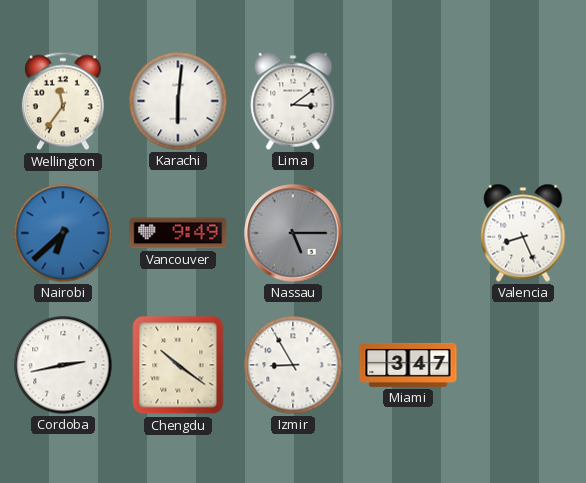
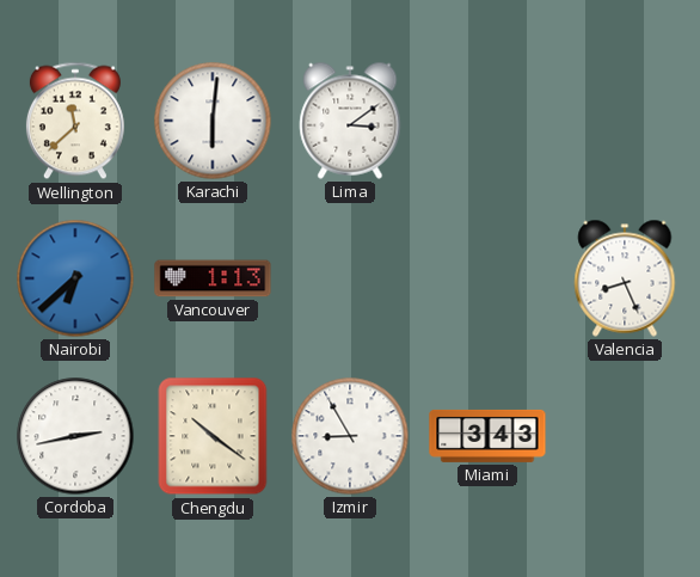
Wellington: 11:36 -> 11:38 (75, 121)
Vancouver: 9:49 -> 1:13 (213, 278)
Nassau: 5:15 -> none (293, 233)
Miami: 3:47 -> 3:43 (487, 436)
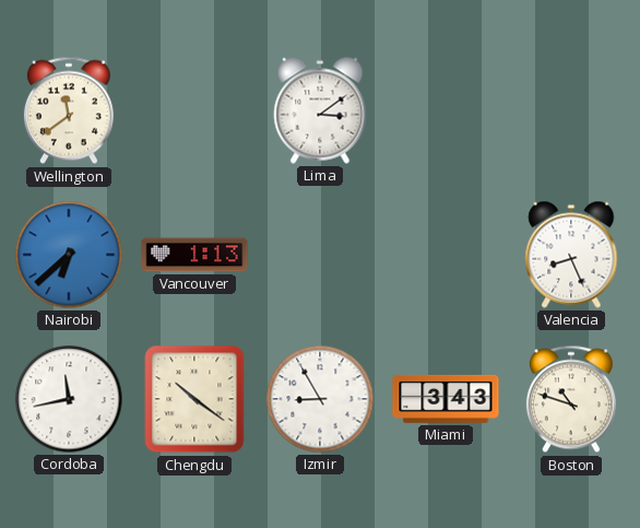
Wellington: 11:38 -> 11:39 (69, 110)
Karachi: 6:01 -> none (213, 121)
Cordoba: 2:43 -> 11:43 (69, 399)
Boston: none -> 10:48 (571, 399)
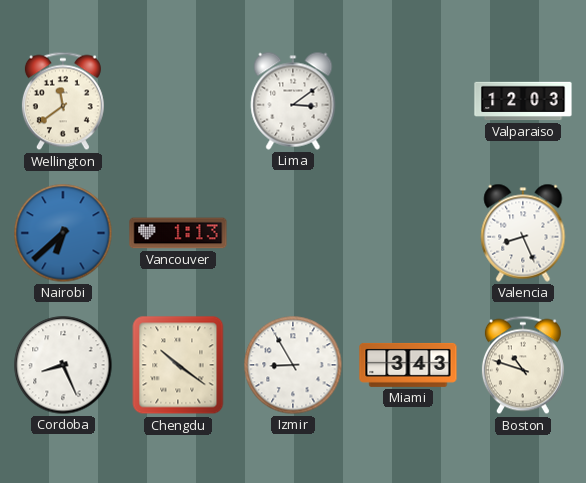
Valparaiso: none -> 12:03 (523, 101)
Cordoba: 11:43 -> 8:26 (63, 365)
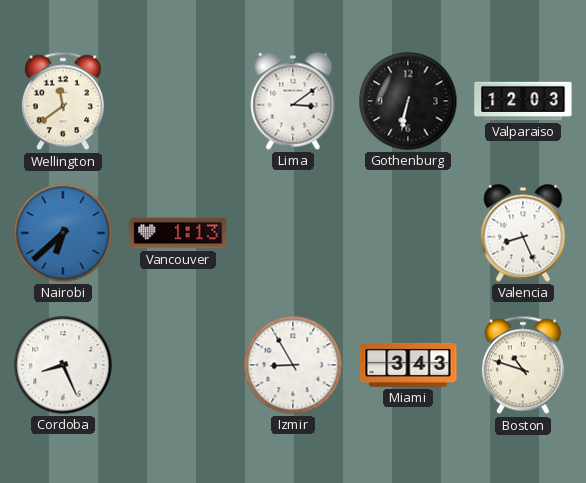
Gothenburg: none -> 6:32 (408, 101)
Chengdu: 10:21 -> none (178, 365)
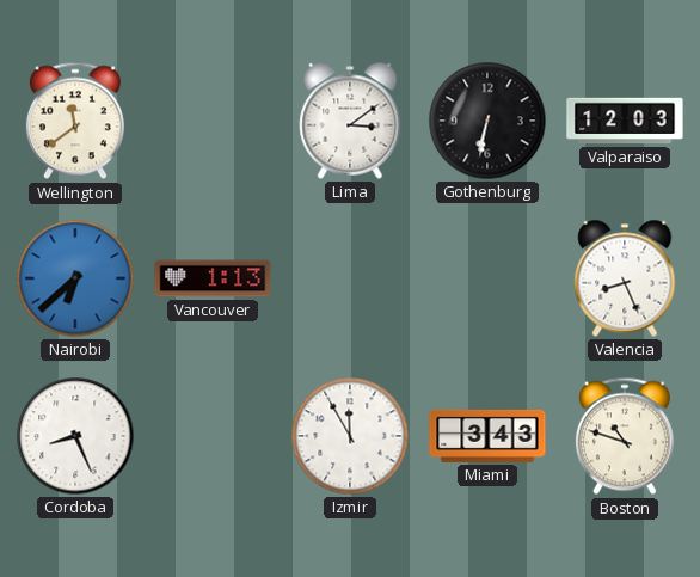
Izmir: 8:55 -> 11:55 (350, 436)
